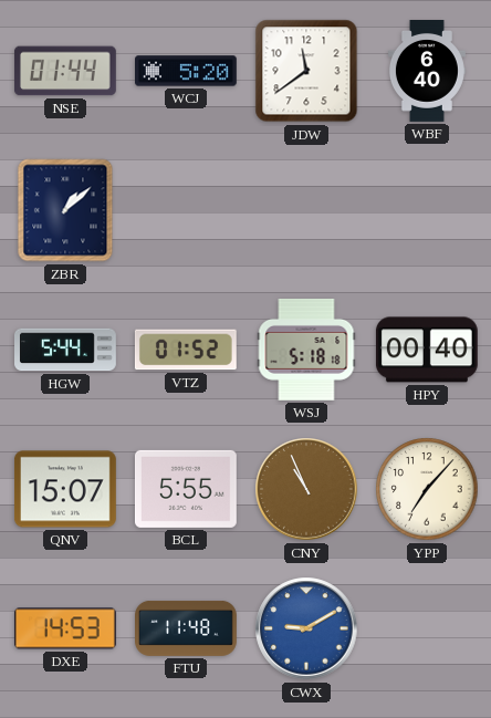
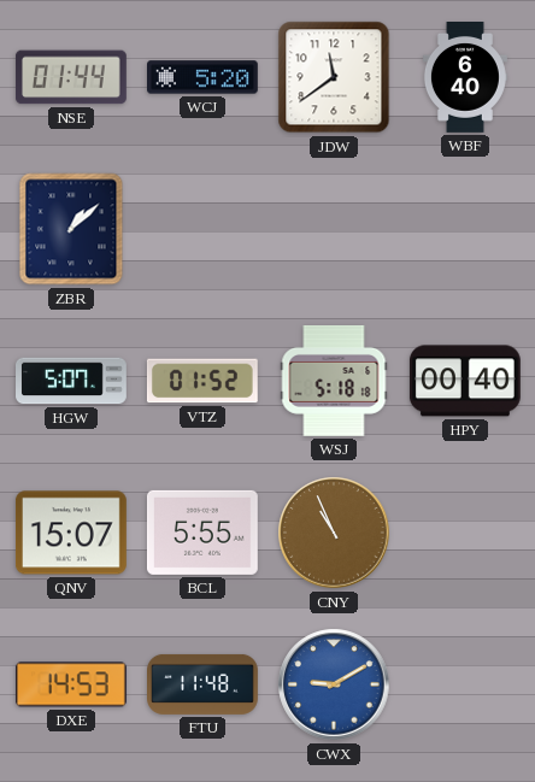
HGW: 5:44 -> 5:07 (72, 381)
YPP: 7:07 -> none (427, 489)
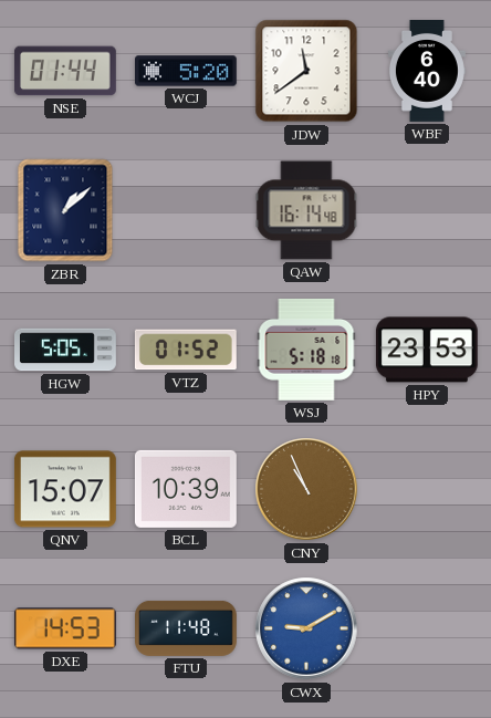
QAW: none -> 16:14 (306, 210)
HGW: 5:07 -> 5:05 (66, 350)
HPY: 00:40 -> 23:53 (427, 350)
BCL: 5:55 -> 10:39 (186, 489)
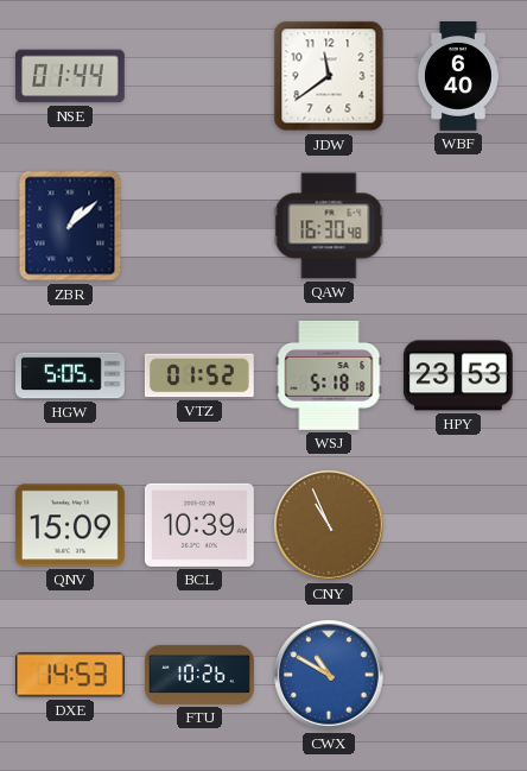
WCJ: 5:20 -> none (187, 71)
QAW: 16:14 -> 16:30 (329, 226)
QNV: 15:07 -> 15:09 (70, 525)
FTU: 11:48 -> 10:26 (201, 675)
CWX: 9:10 -> 10:50 (329, 675)
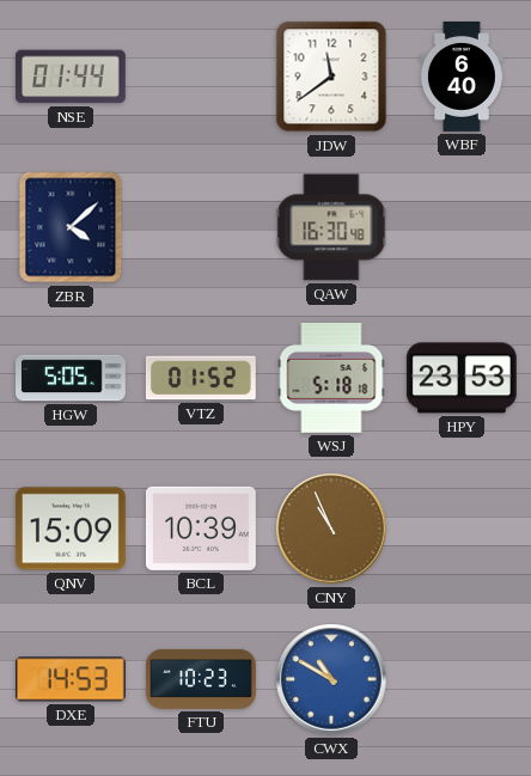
ZBR: 1:08 -> 4:08 (71, 227)
FTU: 10:26 -> 10:23 (202, 679)
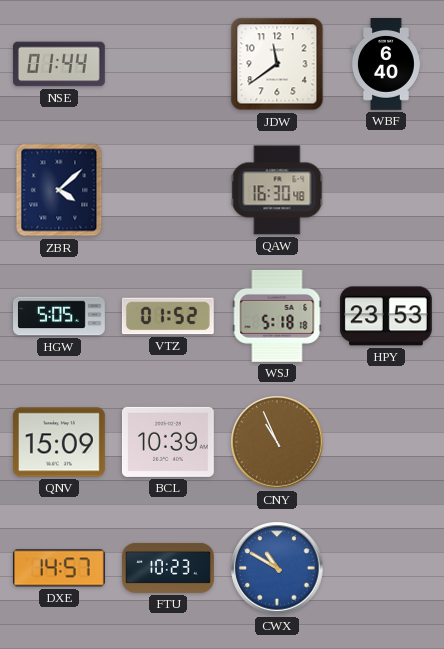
DXE: 14:53 -> 14:57 (59, 568)
